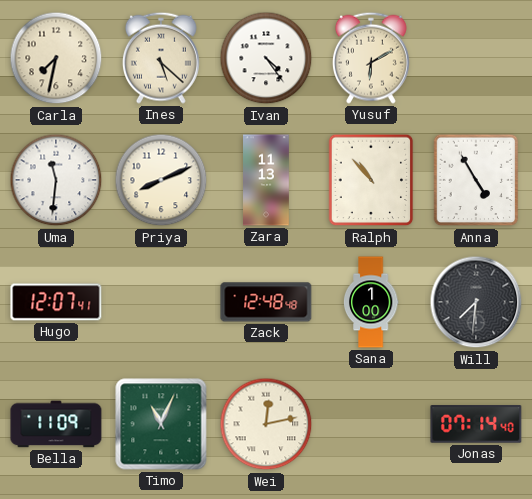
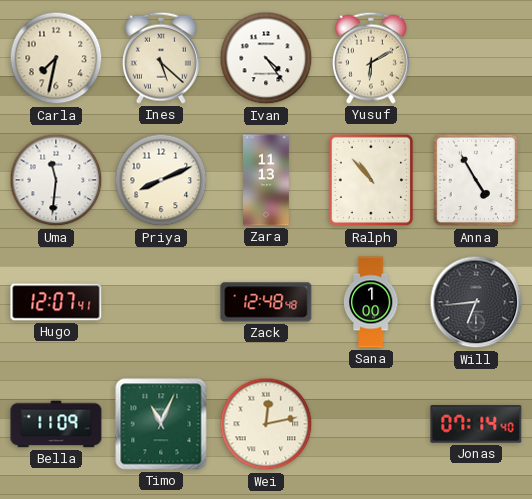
Will: 7:31 -> 6:44 (476, 302)
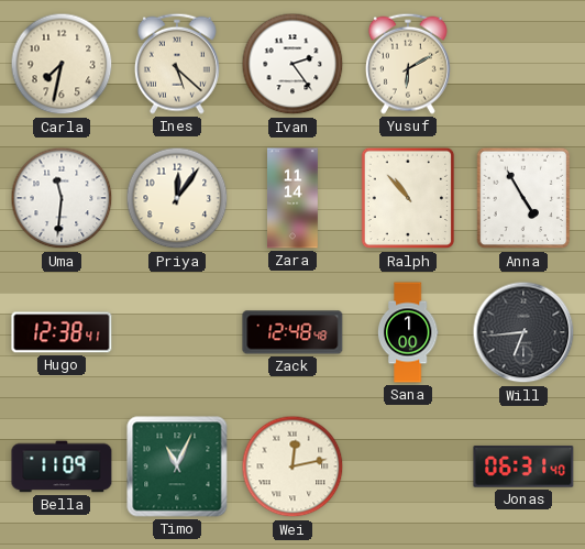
Ivan: 4:24 -> 2:24 (292, 64)
Priya: 8:11 -> 12:06 (177, 198)
Zara: 11:13 -> 11:14 (294, 198)
Hugo: 12:07 -> 12:38 (62, 332)
Jonas: 07:14 -> 06:31 (523, 466)
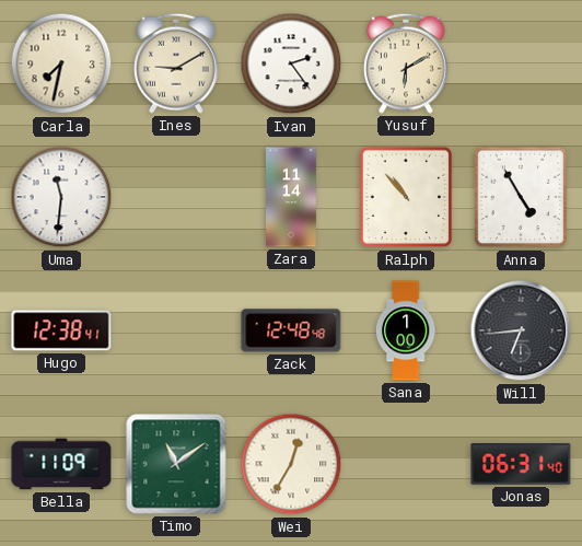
Ines: 5:22 -> 9:10 (176, 63)
Priya: 12:06 -> none (177, 198)
Timo: 11:04 -> 11:09 (176, 464)
Wei: 12:13 -> 12:35 (291, 464)
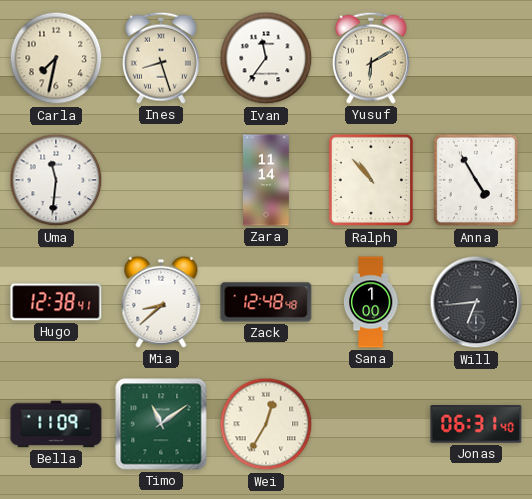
Ines: 9:10 -> 8:27 (161, 58)
Ivan: 2:24 -> 11:36 (266, 58)
Mia: none -> 8:38 (161, 302)
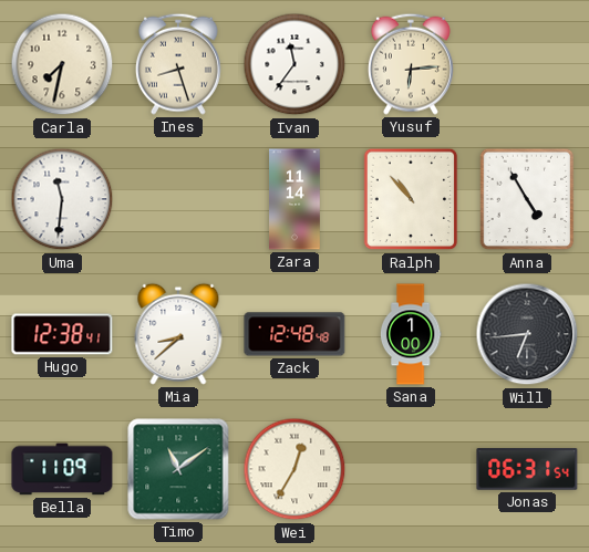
Yusuf: 6:10 -> 6:14 (411, 64)
Jonas: 06:31:40 -> 06:31:54 (527, 469)
